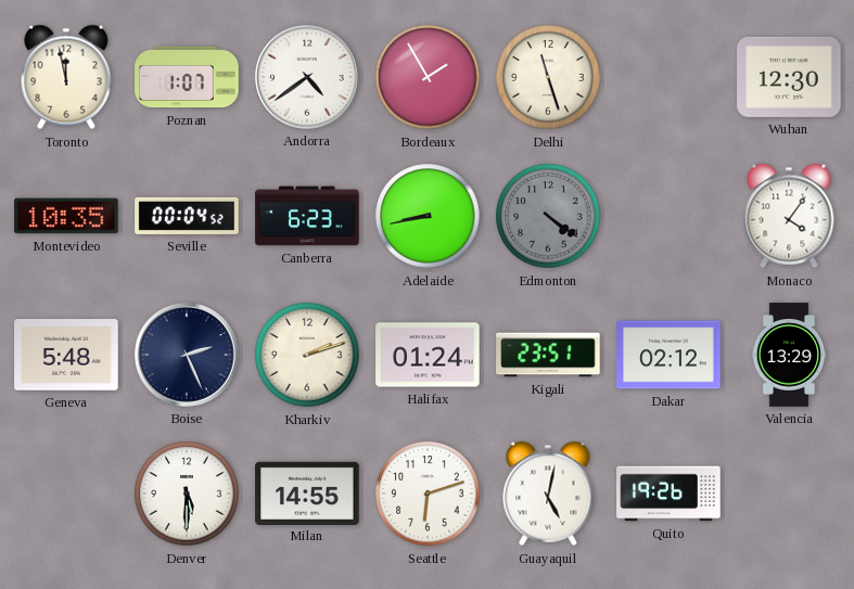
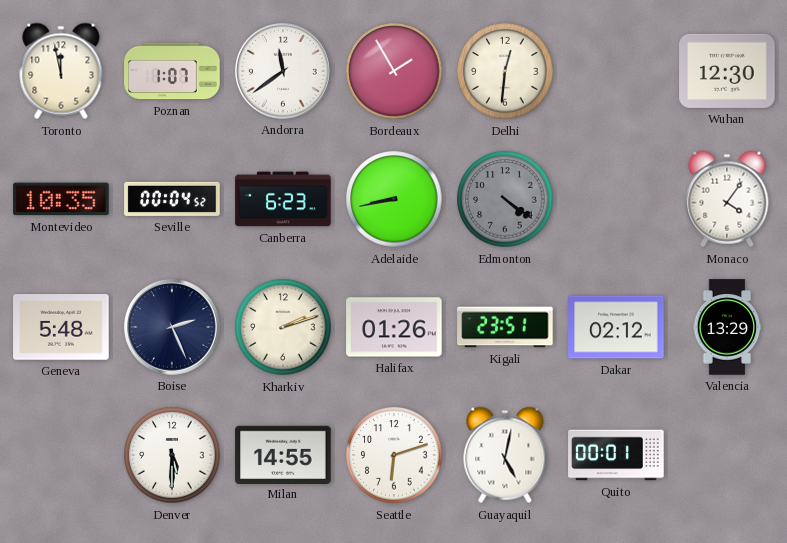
Andorra: 4:39 -> 11:39 (283, 71)
Delhi: 11:27 -> 12:31 (505, 71)
Halifax: 01:24 -> 01:26 (394, 327)
Quito: 19:26 -> 00:01 (616, 455)
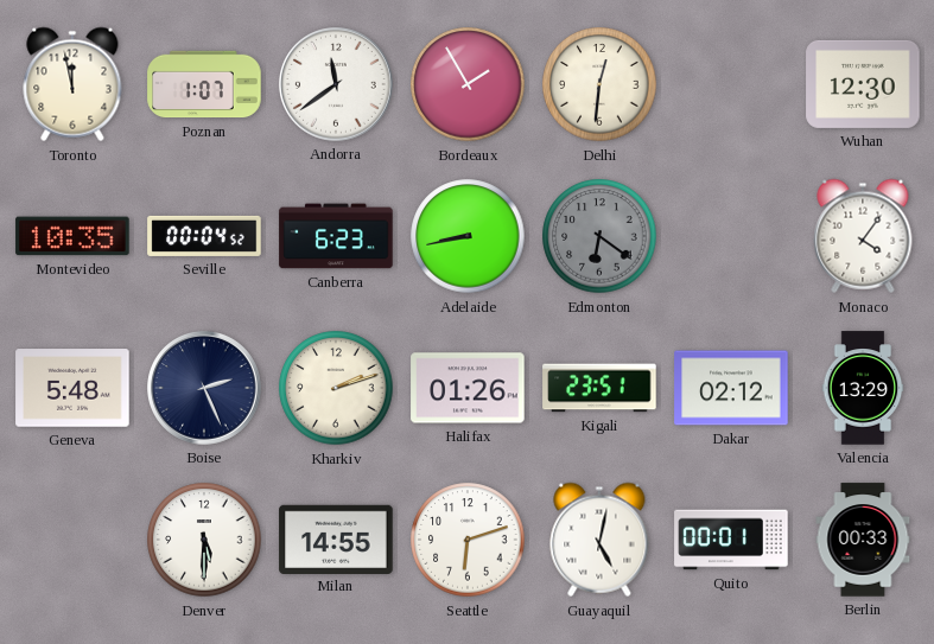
Edmonton: 4:21 -> 6:21 (599, 236)
Berlin: none -> 00:33 (863, 540)
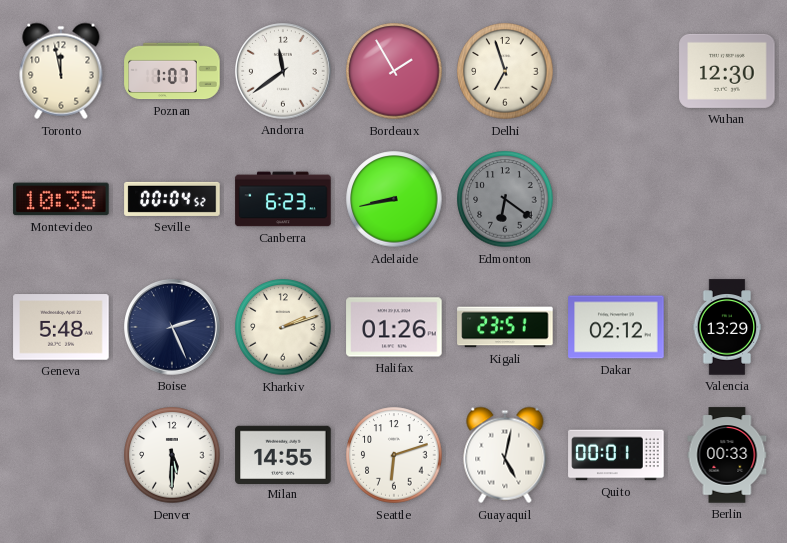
Delhi: 12:31 -> 6:57 (505, 71)
Monaco: 4:06 -> none (863, 236)
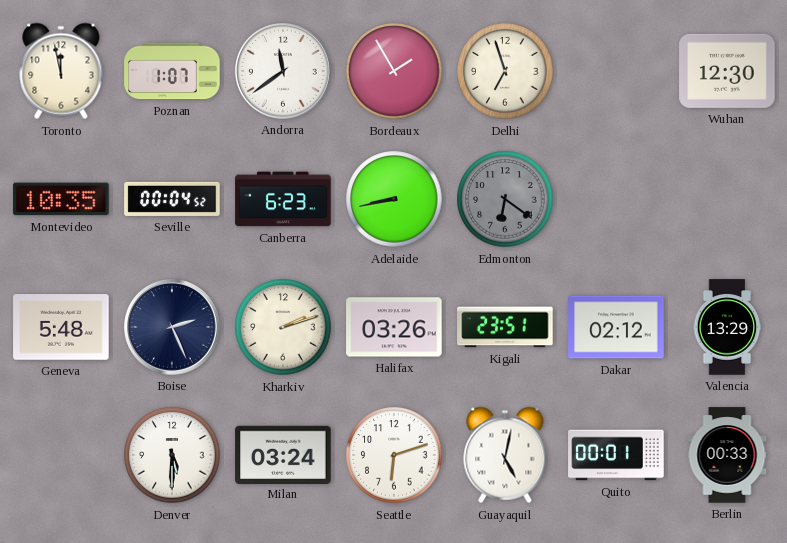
Halifax: 01:26 -> 03:26 (394, 327)
Milan: 14:55 -> 03:24 (283, 454)
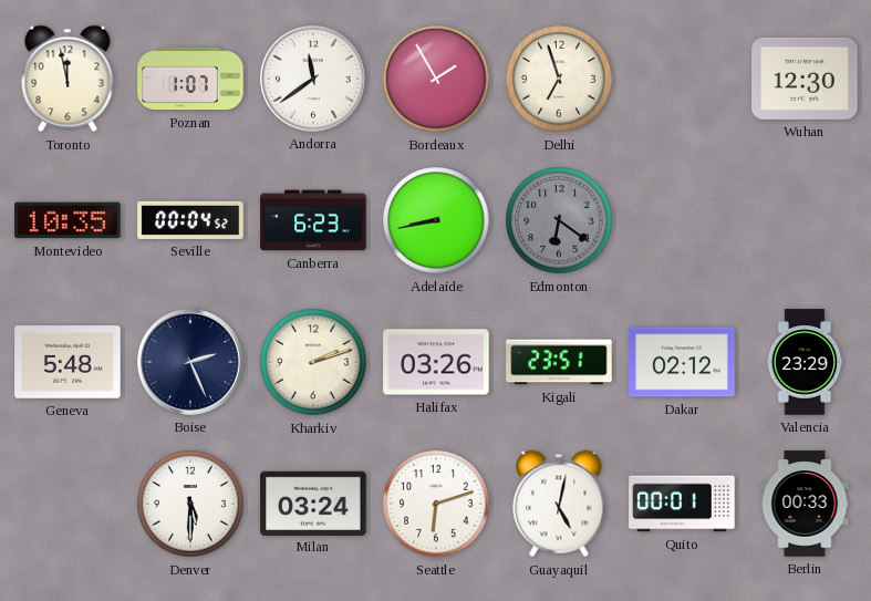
Valencia: 13:29 -> 23:29 (805, 362)
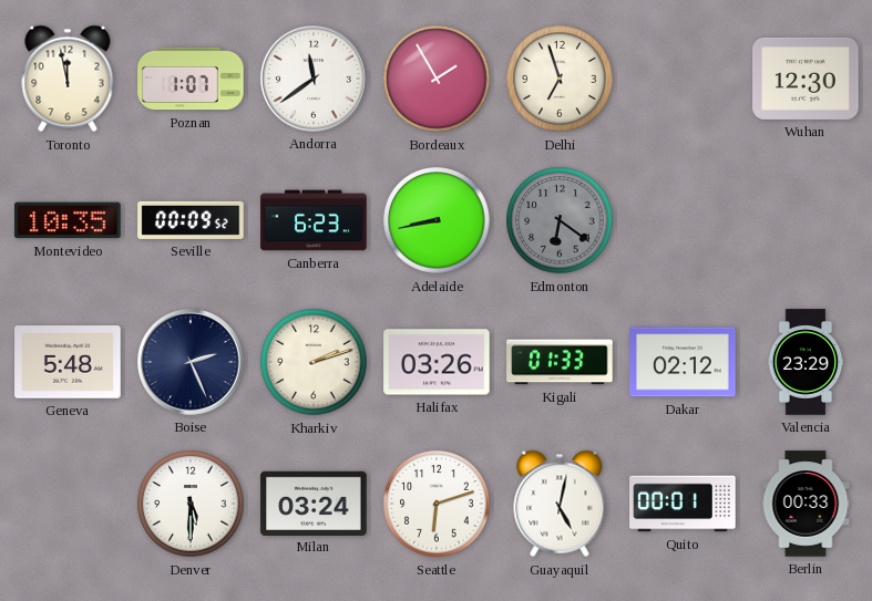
Seville: 00:04 -> 00:09 (191, 220)
Kigali: 23:51 -> 01:33 (560, 362)
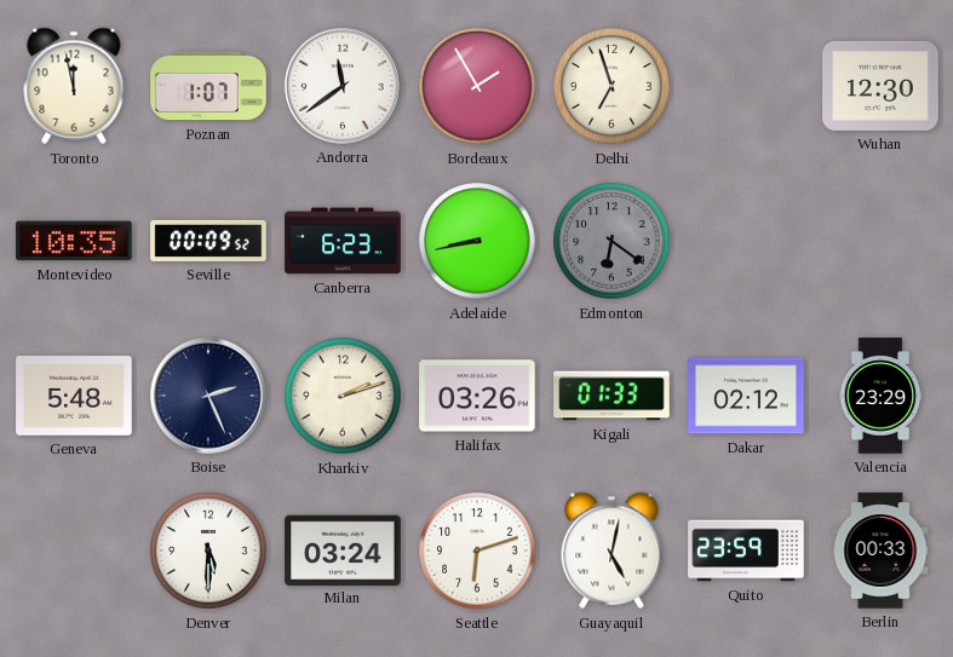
Quito: 00:01 -> 23:59 (746, 551)
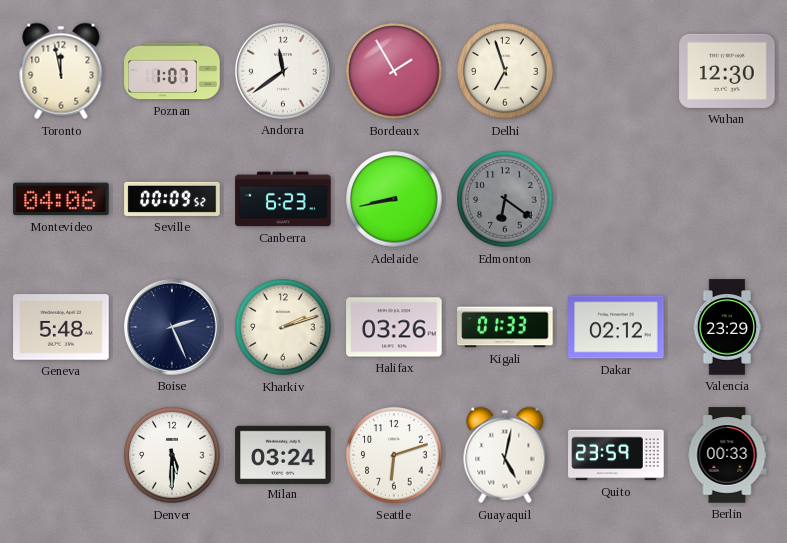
Montevideo: 10:35 -> 04:06 (61, 199)
